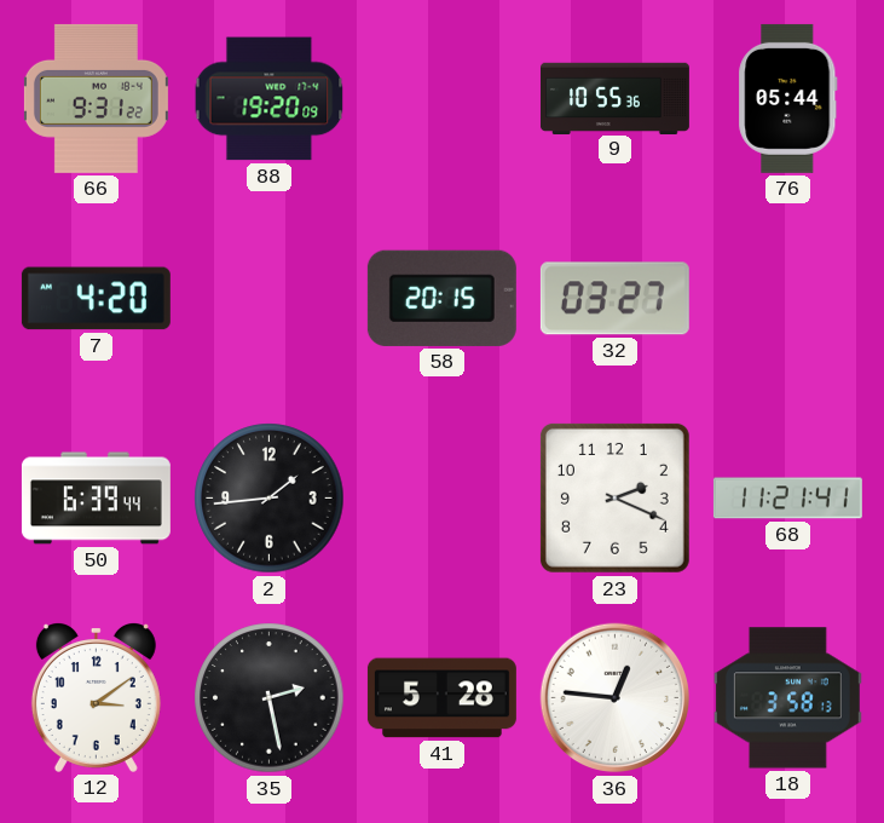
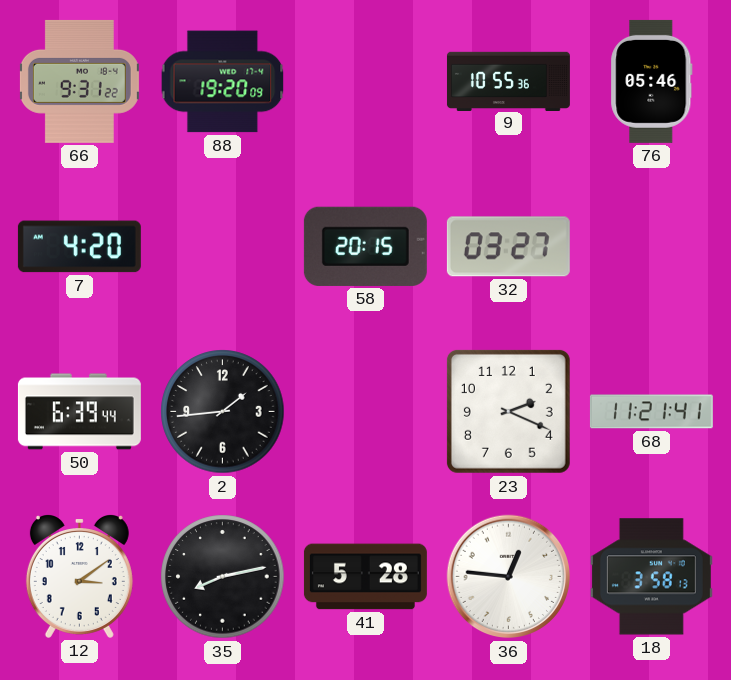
76: 05:44 -> 05:46 (652, 81)
35: 2:28 -> 8:13 (223, 577)
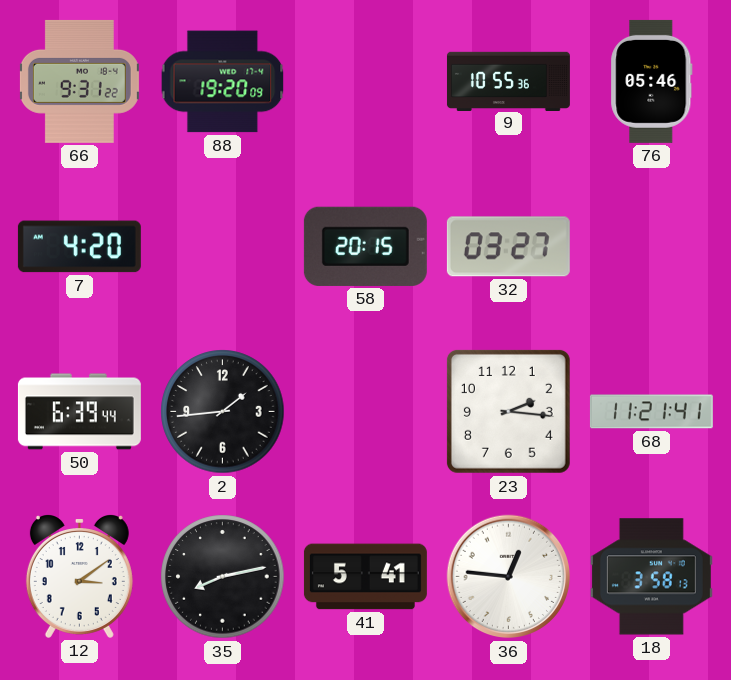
23: 2:19 -> 2:16 (508, 411)
41: 5:28 -> 5:41 (365, 577)
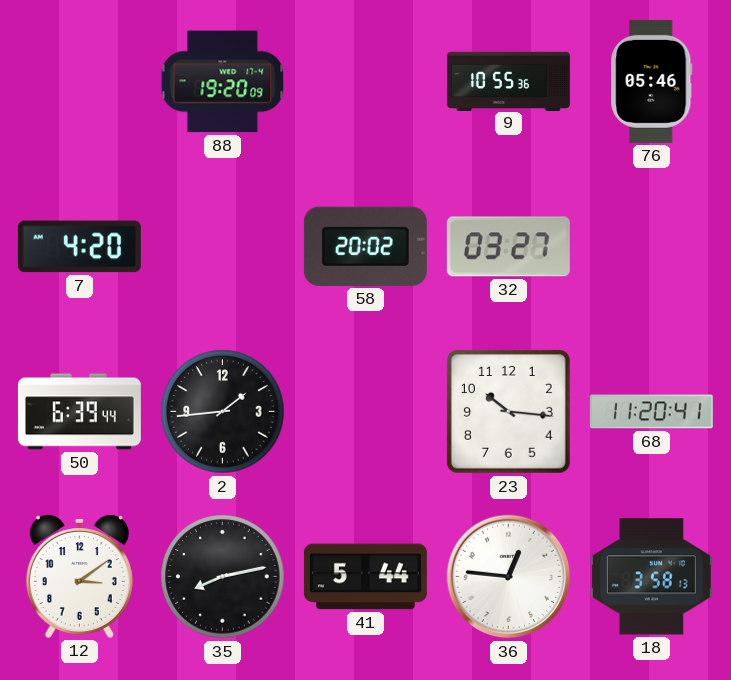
66: 9:31 -> none (79, 81)
58: 20:15 -> 20:02 (365, 246)
23: 2:16 -> 10:16 (508, 411)
68: 11:21 -> 11:20 (651, 412)
41: 5:41 -> 5:44 (365, 577)
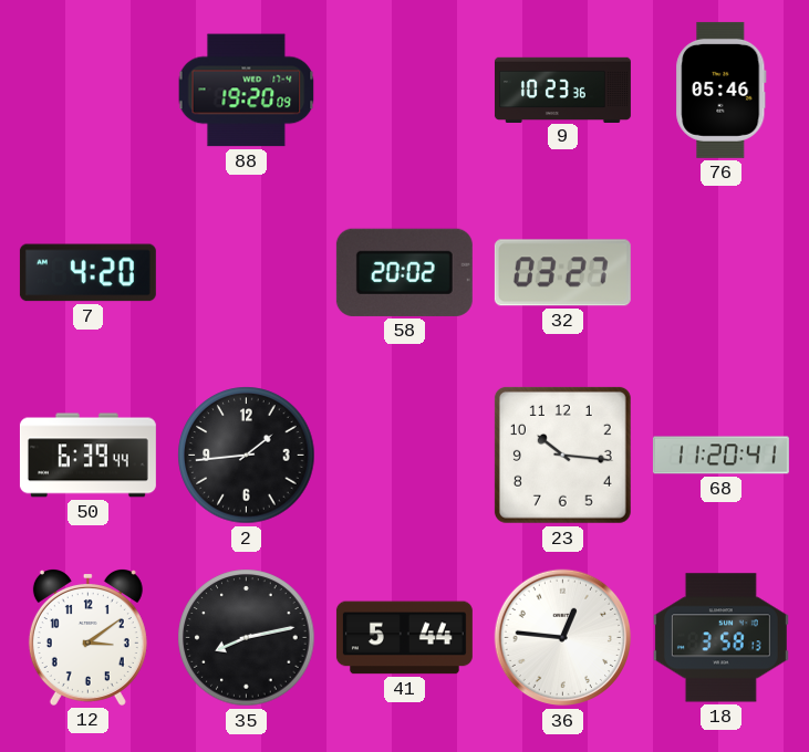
9: 10:55 -> 10:23 (562, 90)
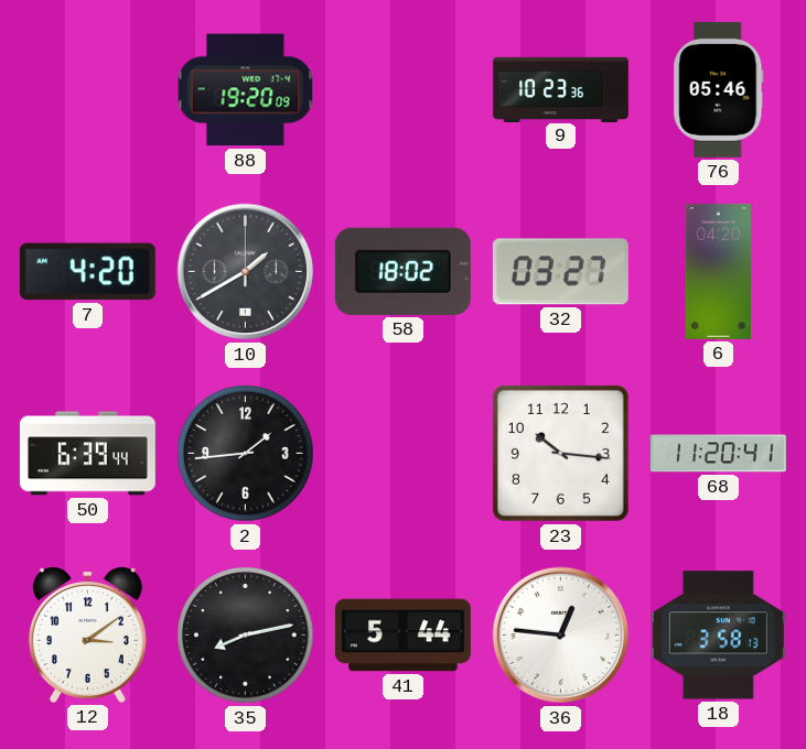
10: none -> 1:40 (246, 272)
58: 20:02 -> 18:02 (402, 271)
6: none -> 04:20 (718, 271)
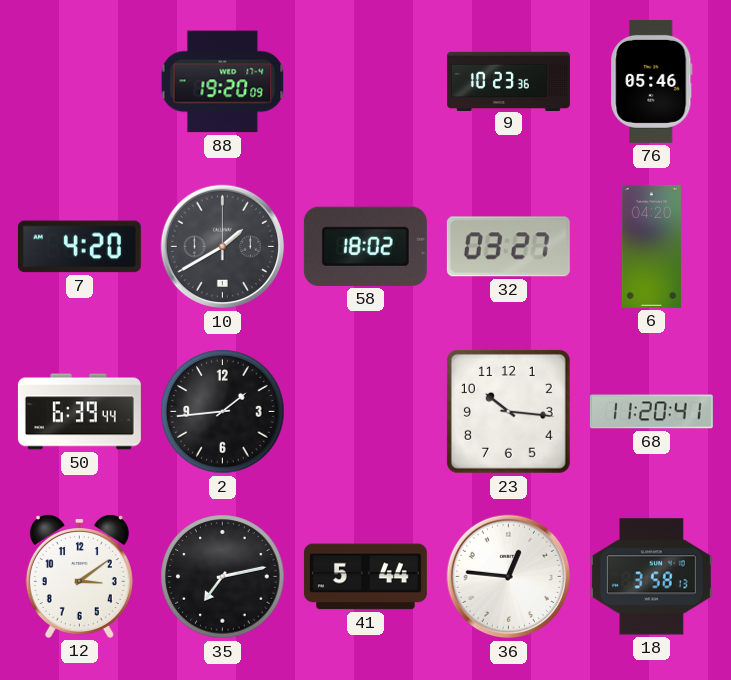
35: 8:13 -> 7:13 (223, 577)
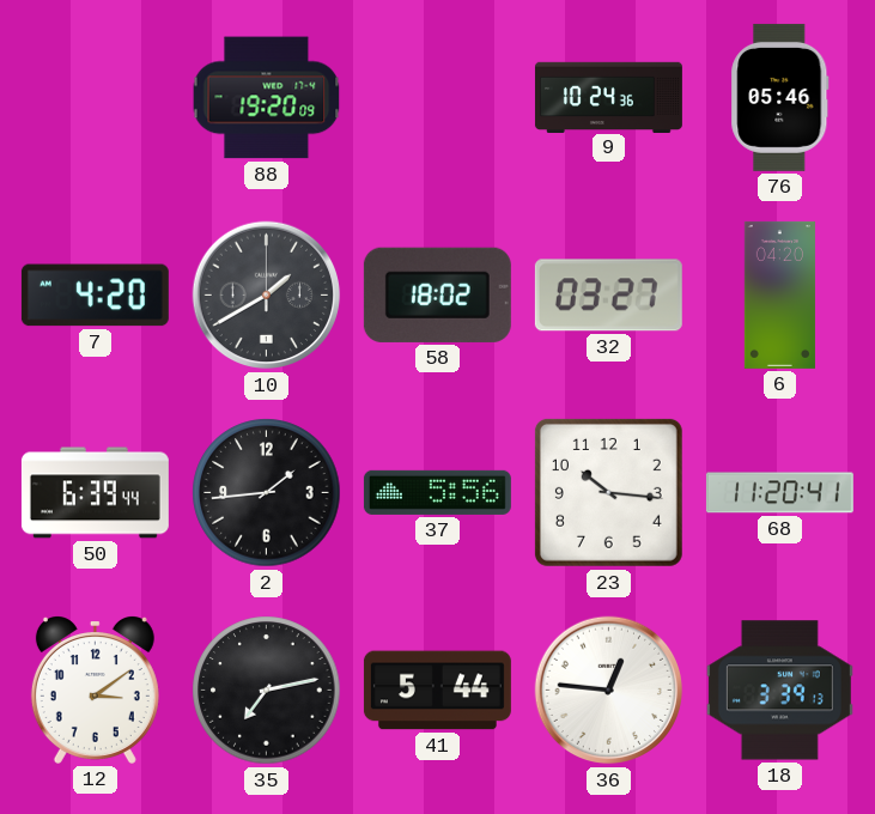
9: 10:23 -> 10:24 (608, 97)
37: none -> 5:56 (437, 492)
18: 3:58 -> 3:39 (779, 691)
